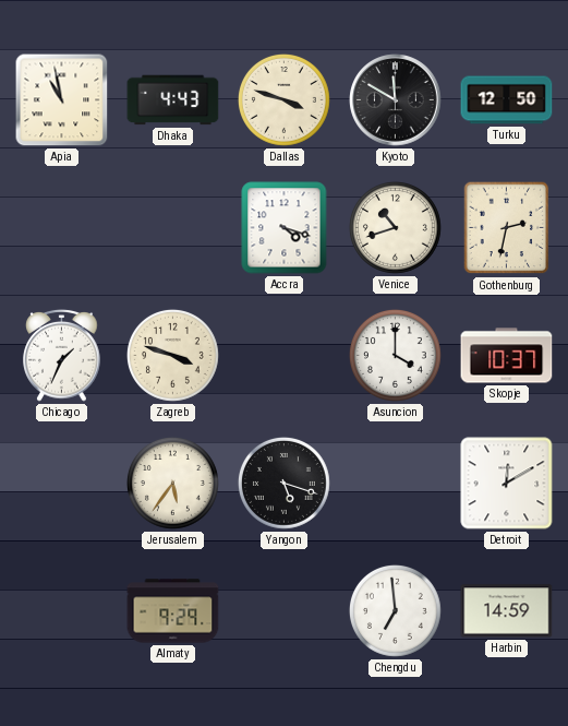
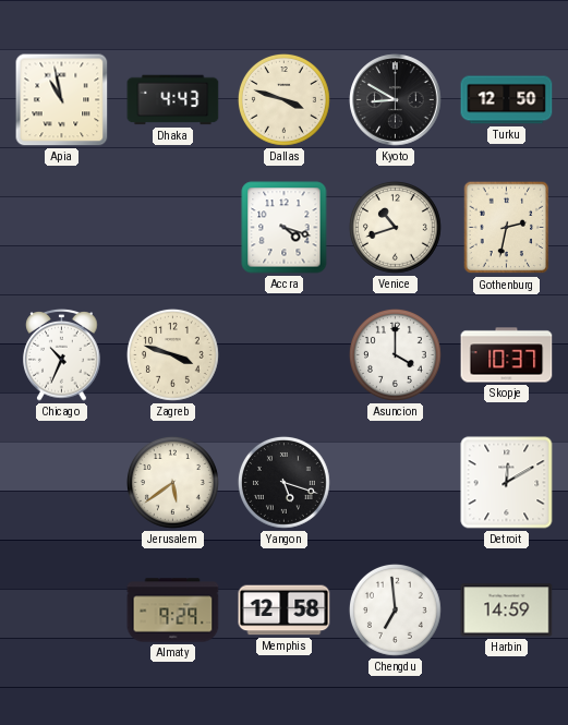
Kyoto: 11:50 -> 8:50 (396, 100)
Chicago: 1:34 -> 10:34 (62, 355)
Jerusalem: 5:36 -> 5:39 (172, 482)
Memphis: none -> 12:58 (285, 611)
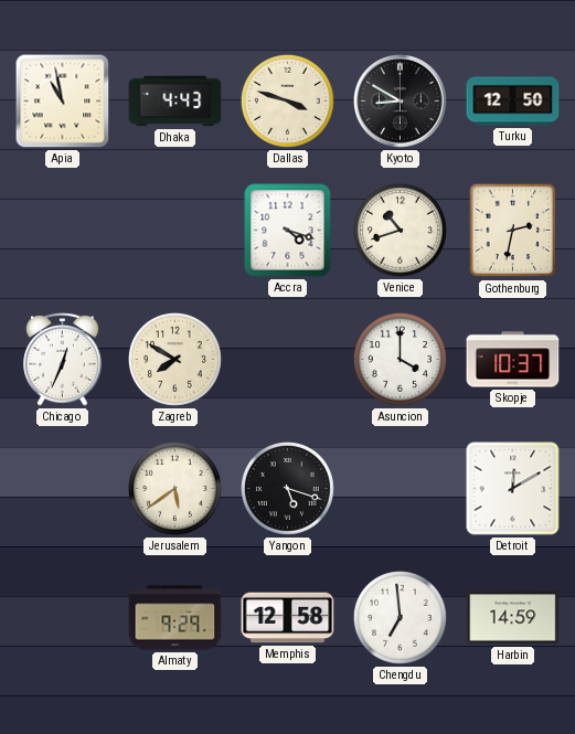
Chicago: 10:34 -> 12:34 (63, 360)
Zagreb: 3:48 -> 7:50 (174, 359)
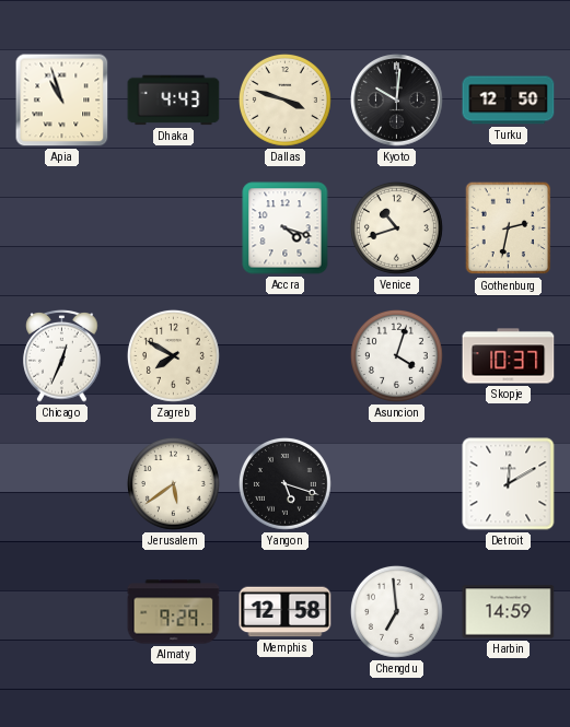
Apia: 10:58 -> 10:57 (62, 101)
Kyoto: 8:50 -> 10:01 (397, 101)
Asuncion: 4:00 -> 4:03 (396, 355)
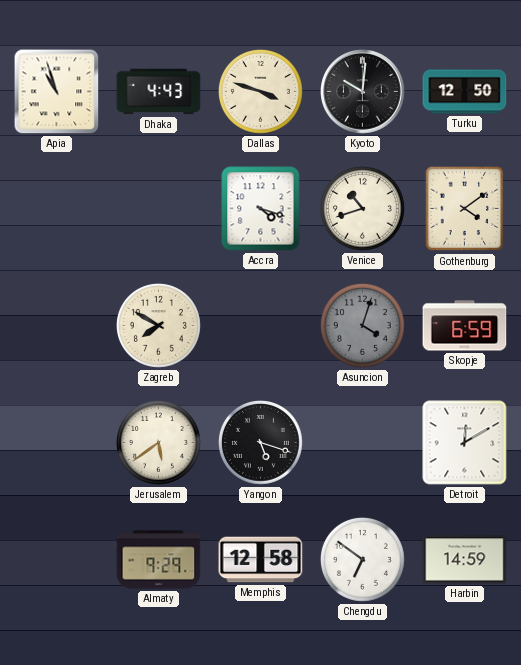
Gothenburg: 2:32 -> 4:09 (465, 209)
Chicago: 12:34 -> none (62, 356)
Asuncion dial: white -> grey (362, 325)
Skopje: 10:37 -> 6:59 (465, 326)
Chengdu: 6:59 -> 6:51 (362, 559)
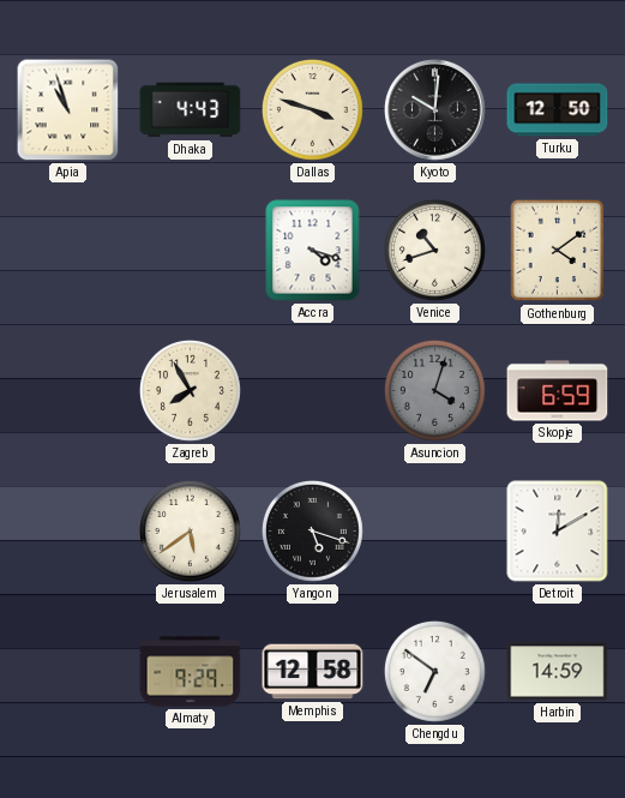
Zagreb: 7:50 -> 7:55 (190, 390)
